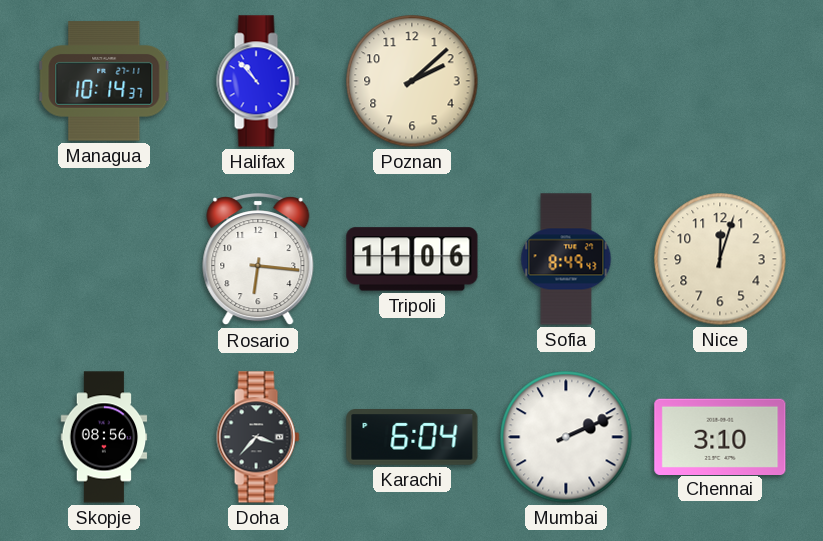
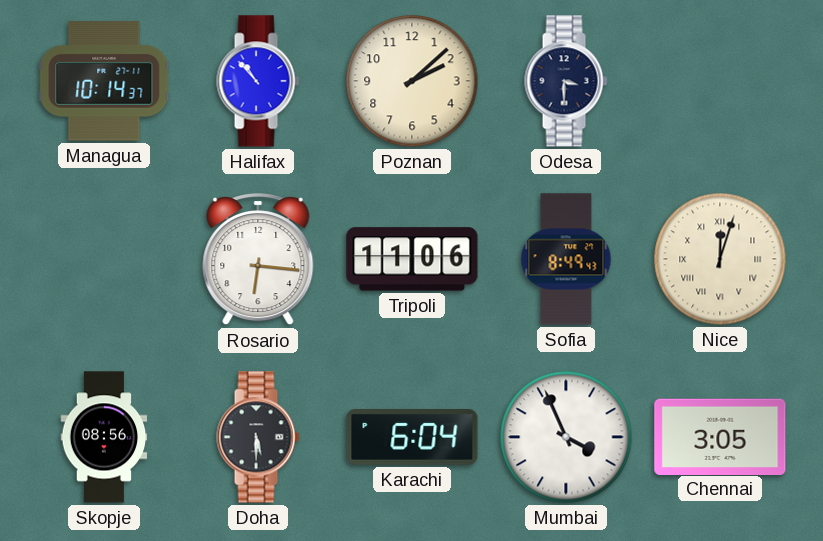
Odesa: none -> 3:30 (566, 81)
Nice numerals: Arabic -> Roman (720, 259)
Doha: 3:37 -> 5:30 (258, 437)
Mumbai: 2:11 -> 3:56 (566, 437)
Chennai: 3:10 -> 3:05 (720, 436)
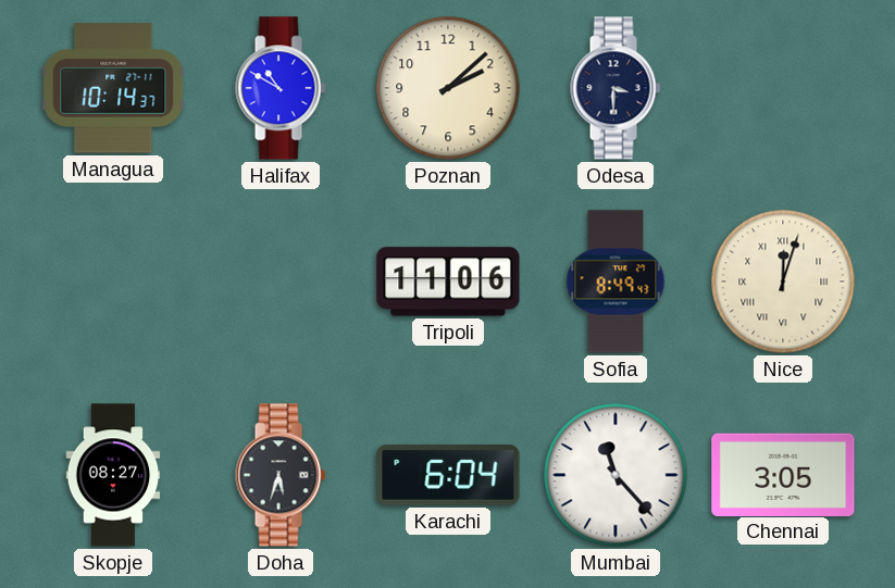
Halifax: 10:53 -> 10:50 (281, 88)
Rosario: 6:16 -> none (258, 260)
Skopje: 08:56 -> 08:27 (113, 475)
Doha: 5:30 -> 5:33 (281, 475)
Mumbai: 3:56 -> 11:23 (616, 475)
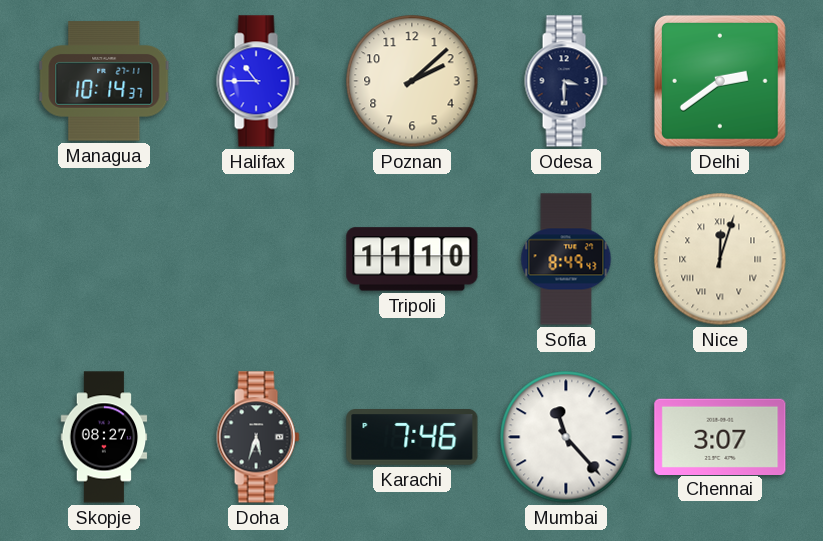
Halifax: 10:50 -> 10:45 (258, 81)
Delhi: none -> 2:39 (720, 81)
Tripoli: 11:06 -> 11:10 (412, 259)
Karachi: 6:04 -> 7:46 (412, 438)
Chennai: 3:05 -> 3:07 (720, 436)
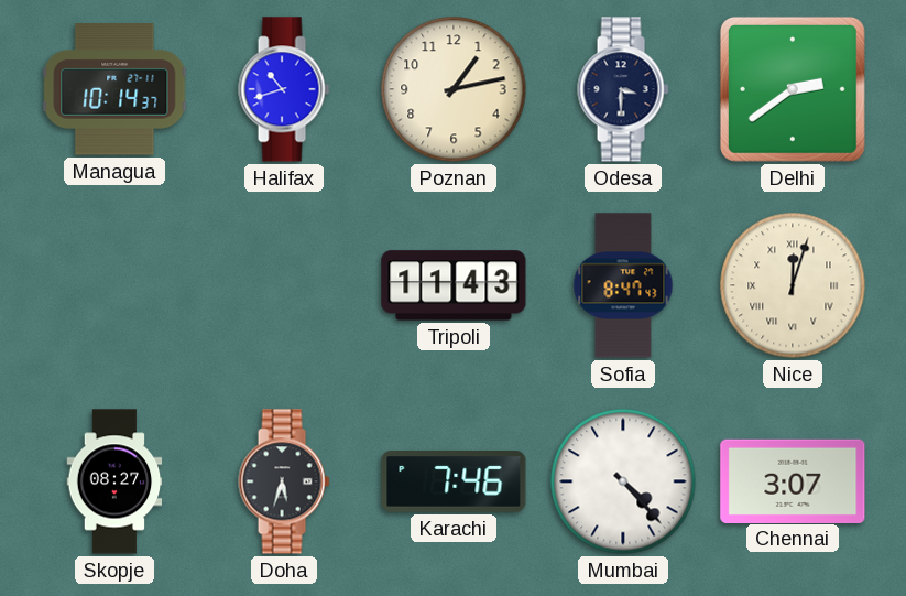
Halifax: 10:45 -> 10:42 (284, 89)
Poznan: 2:08 -> 1:13 (454, 89)
Tripoli: 11:10 -> 11:43 (454, 285)
Sofia: 8:49 -> 8:47 (623, 285)
Mumbai: 11:23 -> 4:23 (623, 481)
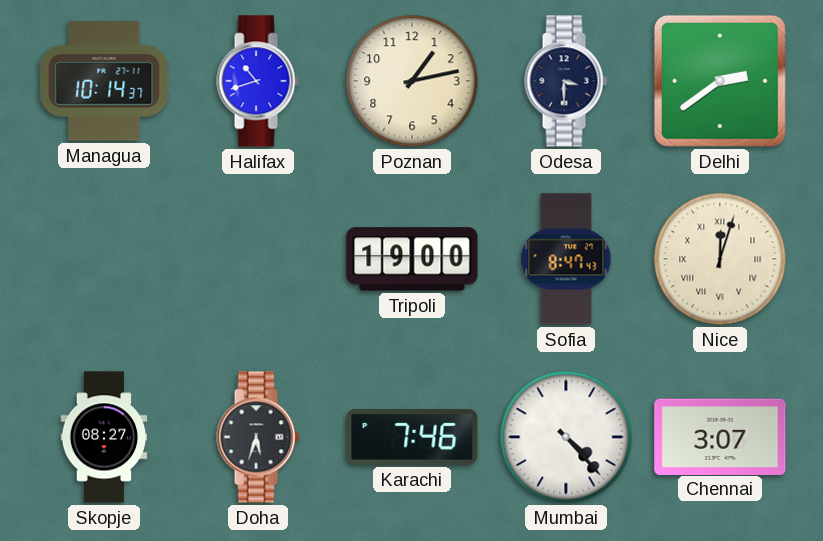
Tripoli: 11:43 -> 19:00 (412, 259)
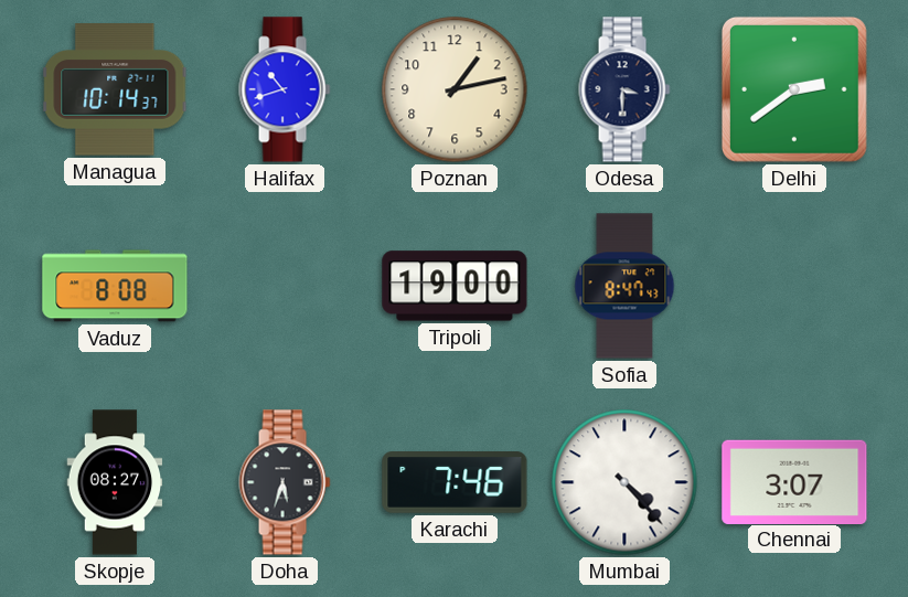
Vaduz: none -> 8:08 (115, 286)
Nice: 12:03 -> none (720, 259)
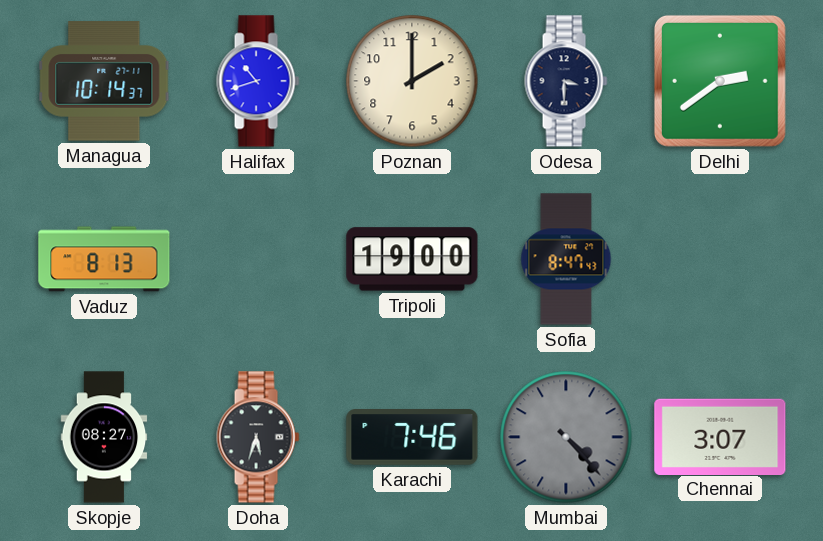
Poznan: 1:13 -> 2:00 (412, 81)
Vaduz: 8:08 -> 8:13 (104, 259)
Mumbai dial: white -> grey (566, 437)
